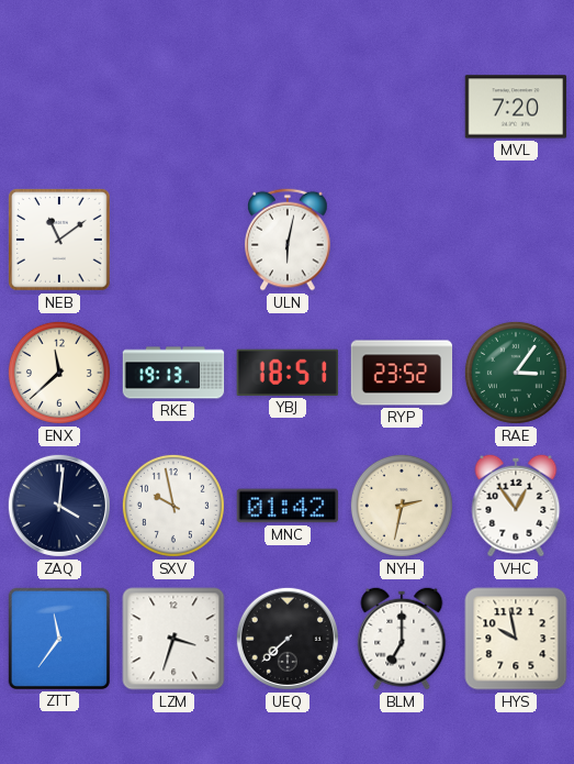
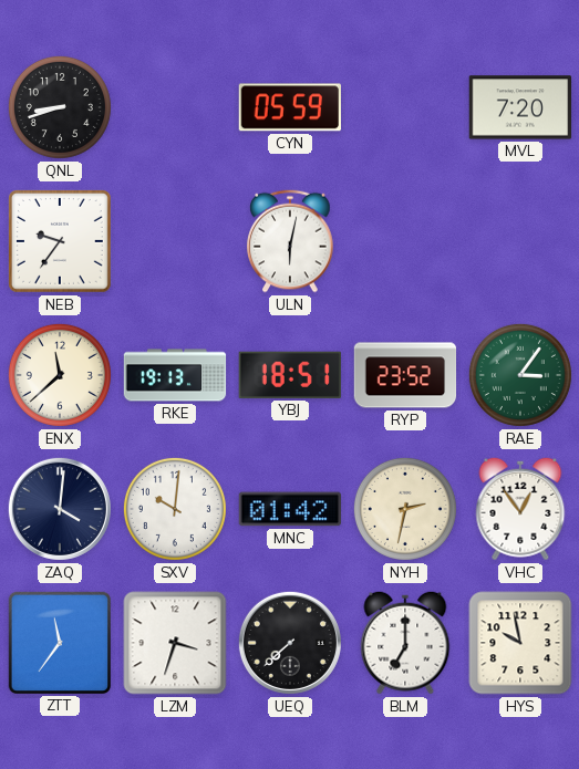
QNL: none -> 8:42 (60, 107)
CYN: none -> 05:59 (289, 107)
NEB: 11:09 -> 9:36 (61, 242)
SXV: 9:58 -> 10:01 (175, 509)
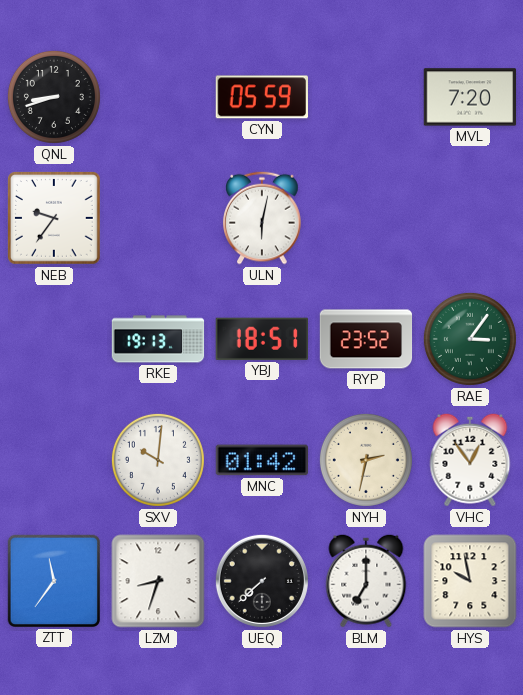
ENX: 11:38 -> none (60, 375)
ZAQ: 4:01 -> none (60, 509)
LZM: 3:33 -> 8:33 (158, 581)
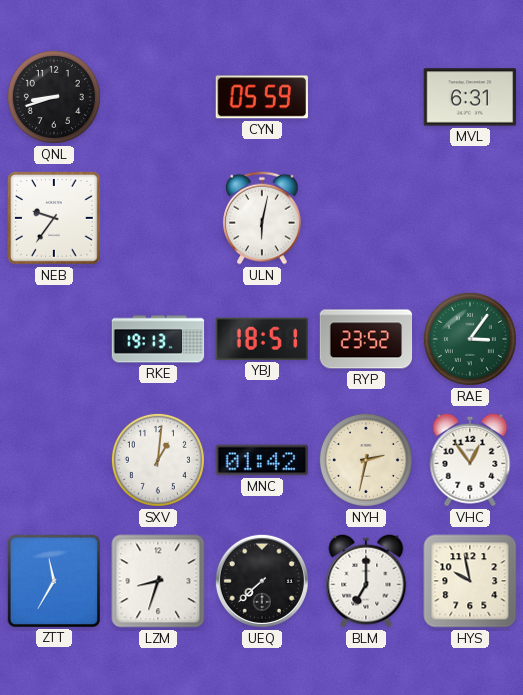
MVL: 7:20 -> 6:31 (470, 97)
SXV: 10:01 -> 1:01 (158, 460)
ZTT: 11:36 -> 11:35 (53, 580)
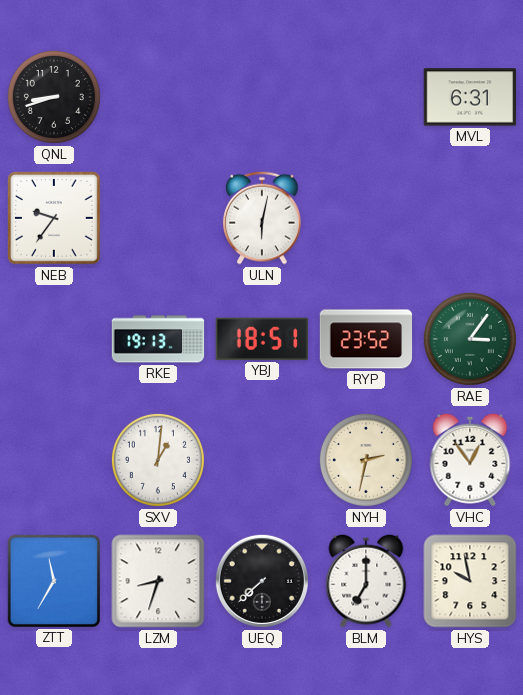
CYN: 05:59 -> none (261, 97)
MNC: 01:42 -> none (262, 460)
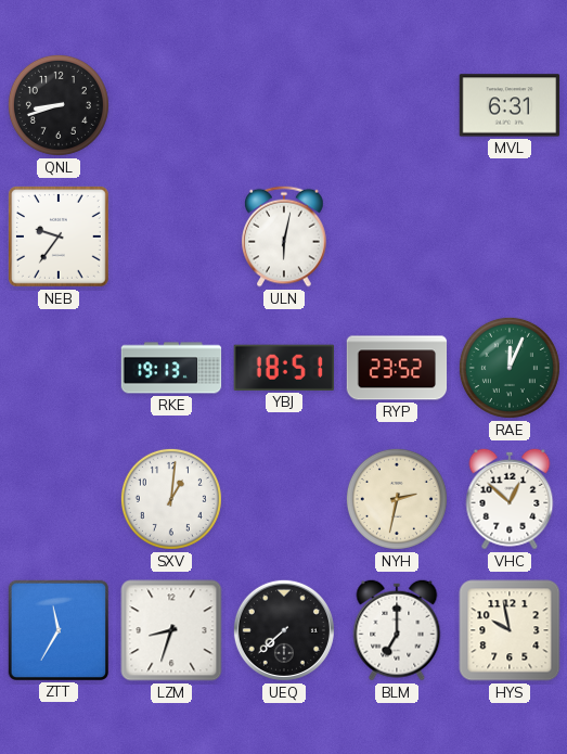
RAE: 3:06 -> 12:04 (510, 368)
VHC: 12:54 -> 12:52 (510, 499)
